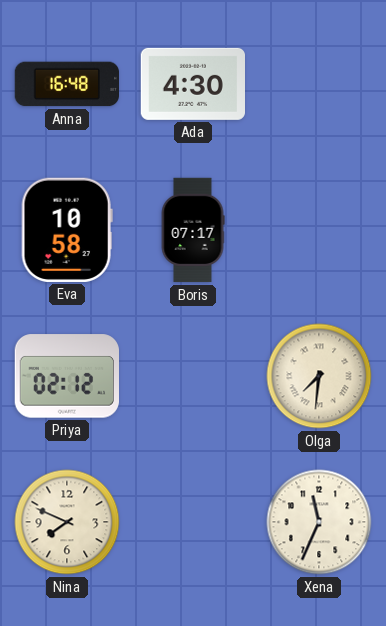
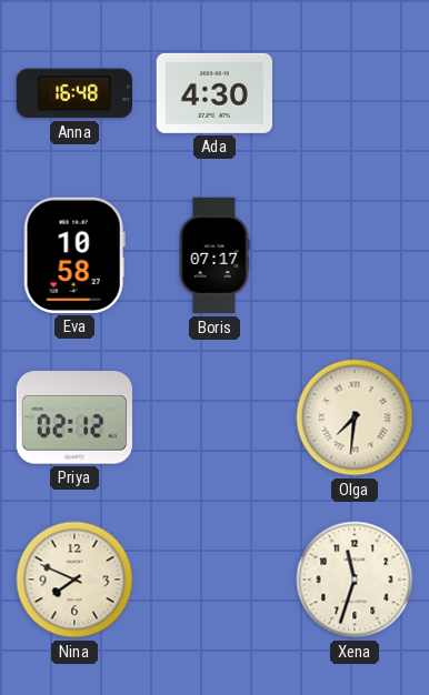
Xena: 11:34 -> 11:33 (355, 580)
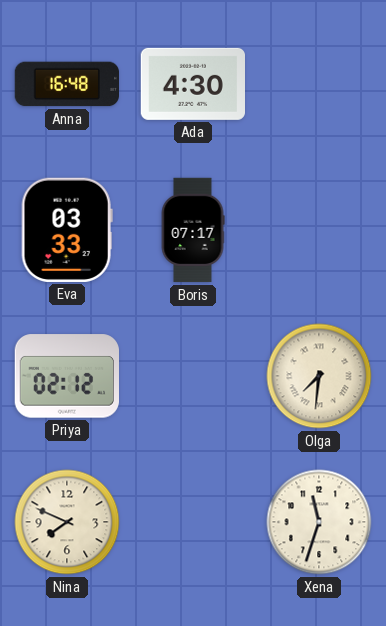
Eva: 10:58 -> 03:33 (67, 230)
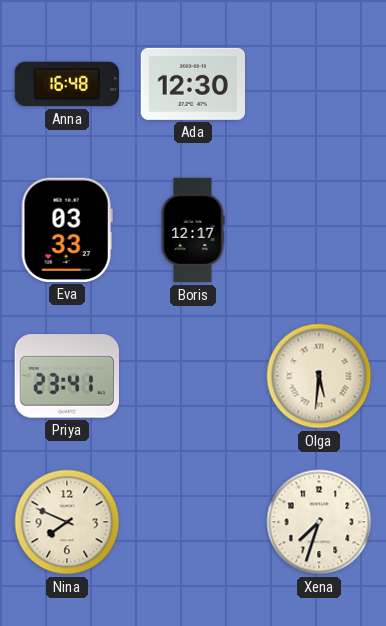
Ada: 4:30 -> 12:30 (192, 84)
Boris: 07:17 -> 12:17 (193, 230)
Priya: 02:12 -> 23:41 (66, 376)
Olga: 7:31 -> 5:31 (319, 376)
Xena: 11:33 -> 7:33 (319, 522)
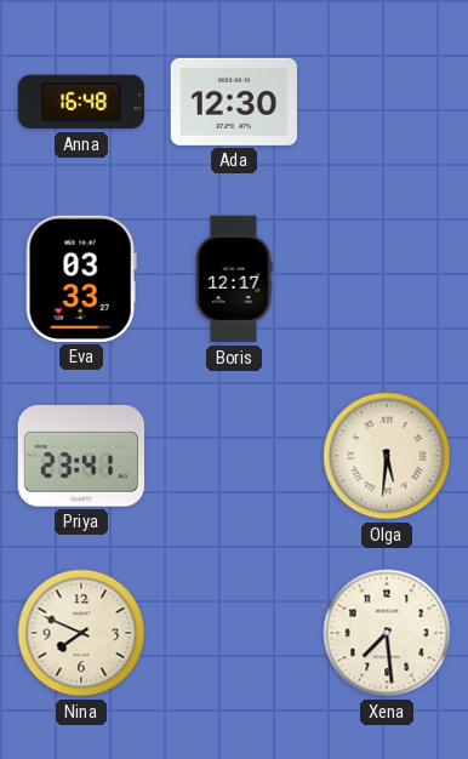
Xena: 7:33 -> 7:29 (387, 633)
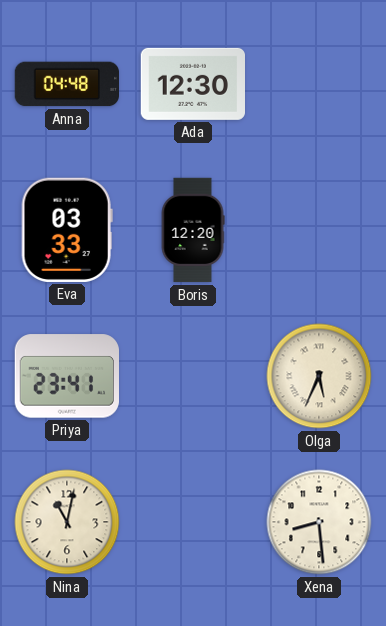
Anna: 16:48 -> 04:48 (66, 84)
Boris: 12:17 -> 12:20 (193, 230)
Olga: 5:31 -> 5:34 (319, 376)
Nina: 7:49 -> 11:02 (67, 522)
Xena: 7:29 -> 8:29 (319, 522)
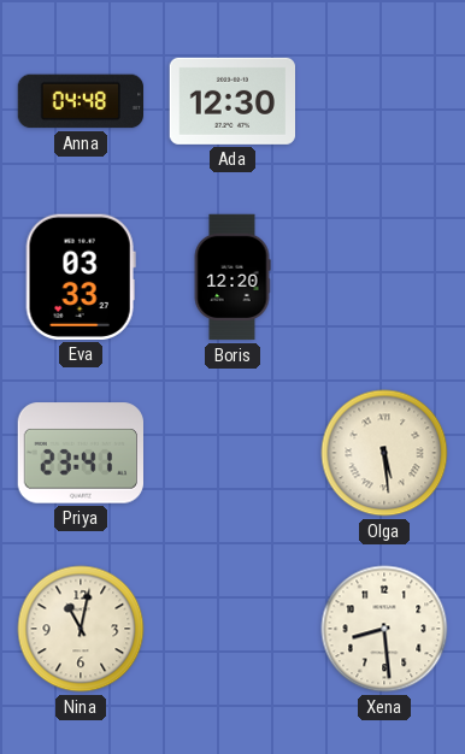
Olga: 5:34 -> 5:29 (384, 453)
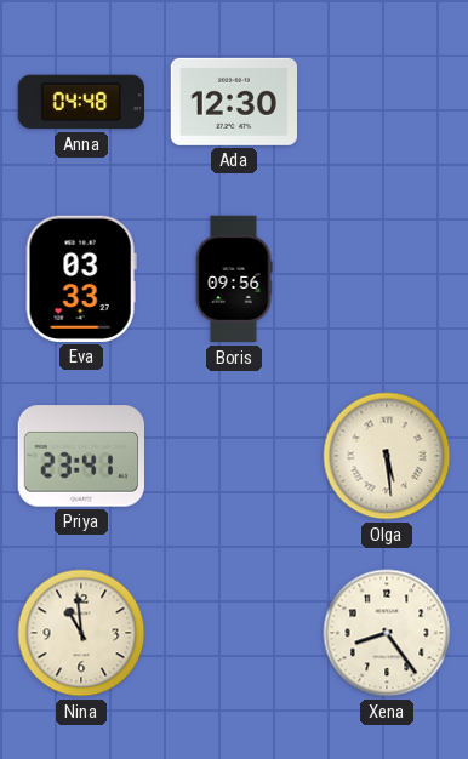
Boris: 12:20 -> 09:56 (234, 279)
Nina: 11:02 -> 10:59 (81, 633)
Xena: 8:29 -> 8:24 (387, 633)
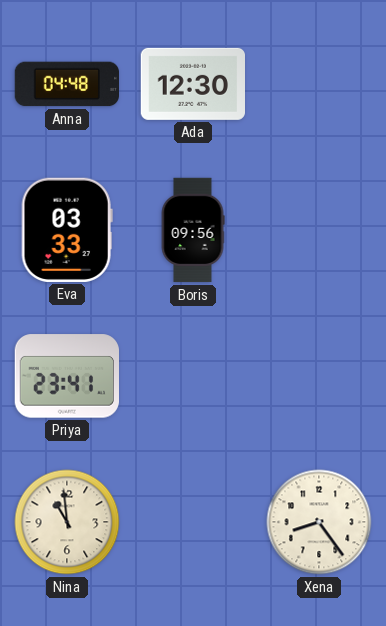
Olga: 5:29 -> none (387, 456)
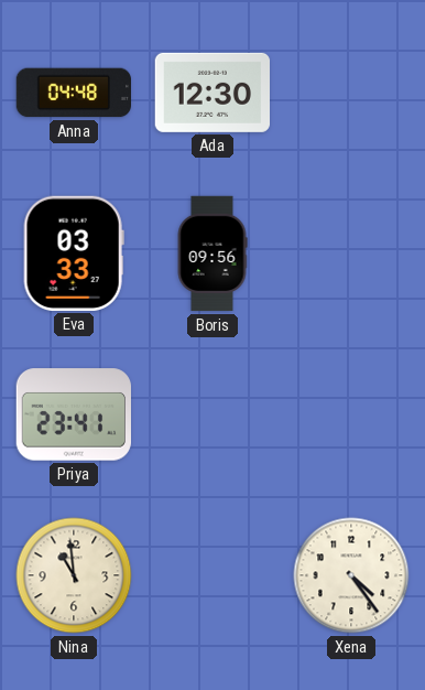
Xena: 8:24 -> 4:24 (351, 575)
